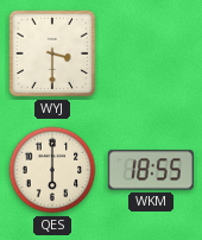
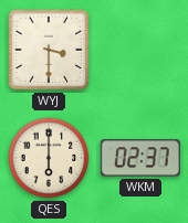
WKM: 18:55 -> 02:37 (140, 158)
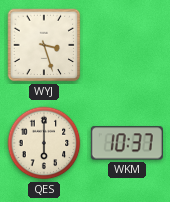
WYJ: 3:30 -> 3:27 (44, 45)
WKM: 02:37 -> 10:37 (127, 143)
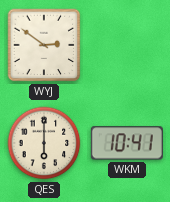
WYJ: 3:27 -> 2:51 (44, 45)
WKM: 10:37 -> 10:41 (127, 143)
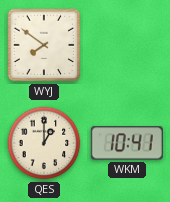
WYJ: 2:51 -> 7:51 (44, 45)
QES: 6:00 -> 1:00 (44, 143)
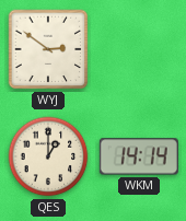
WYJ: 7:51 -> 2:51 (48, 49)
WKM: 10:41 -> 14:14 (139, 156)
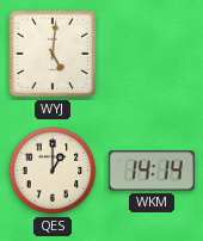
WYJ: 2:51 -> 5:01 (53, 54)
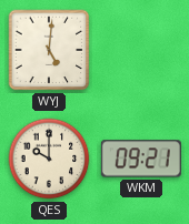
QES: 1:00 -> 10:00 (49, 159)
WKM: 14:14 -> 09:21 (141, 159)
